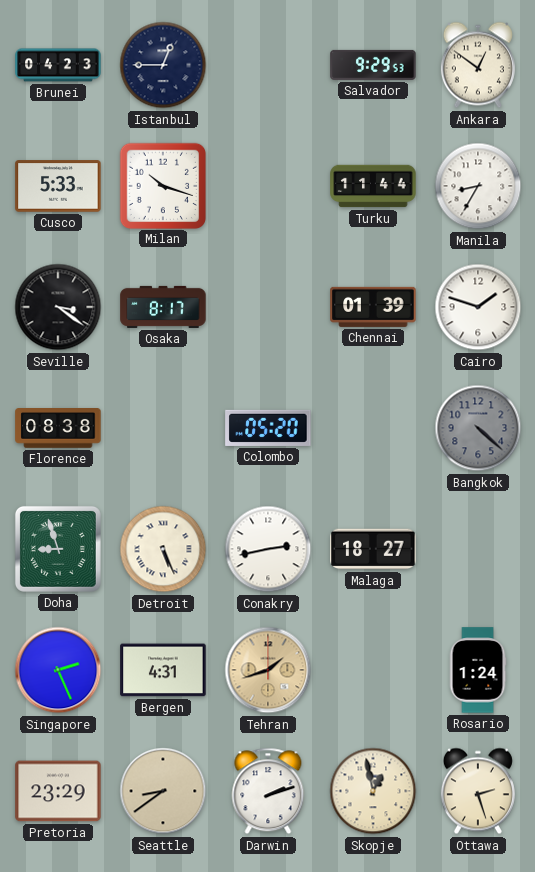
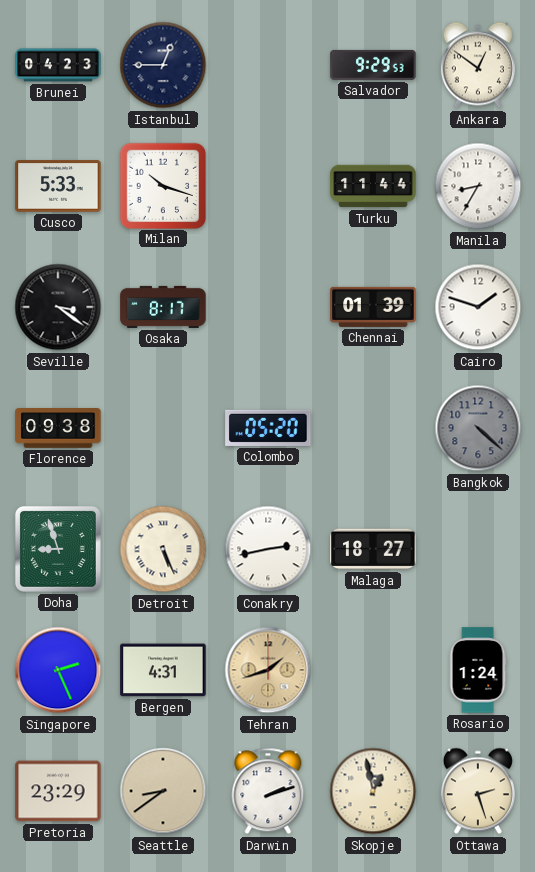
Florence: 08:38 -> 09:38 (58, 428)
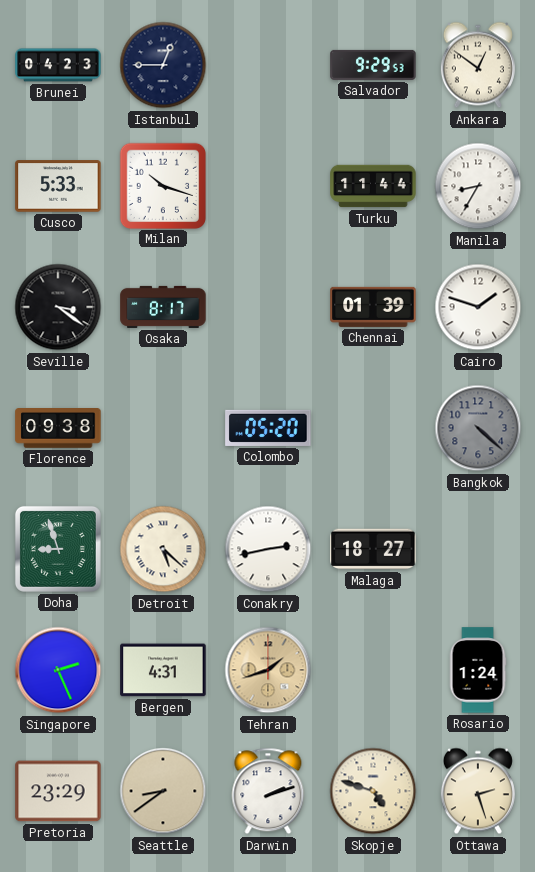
Detroit: 5:26 -> 5:22 (163, 549)
Skopje: 12:58 -> 4:48 (373, 791)
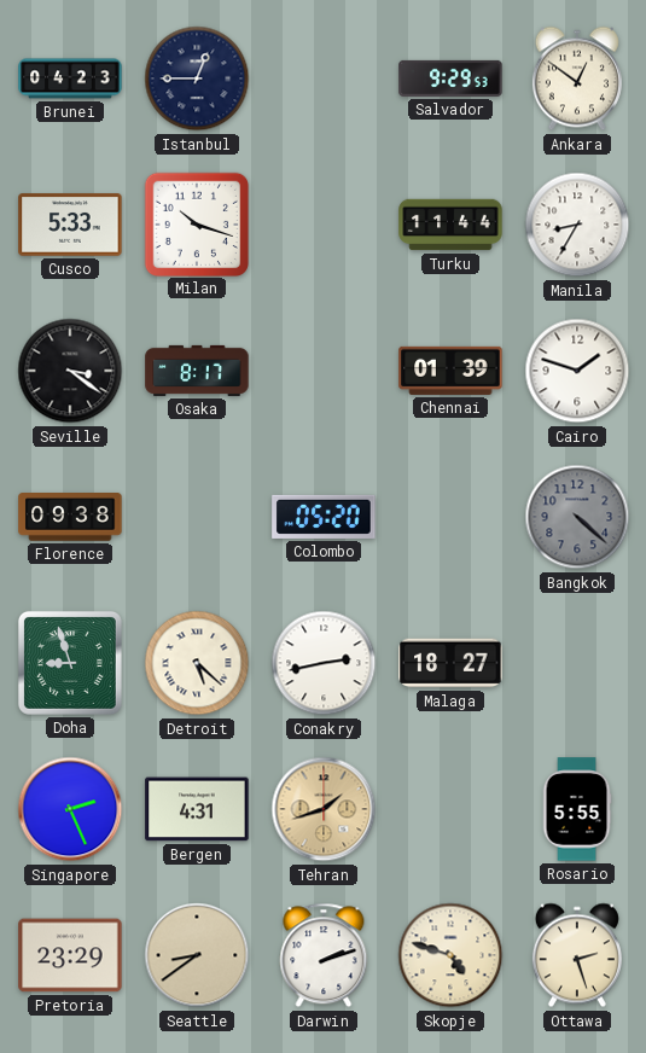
Rosario: 1:24 -> 5:55 (577, 809)
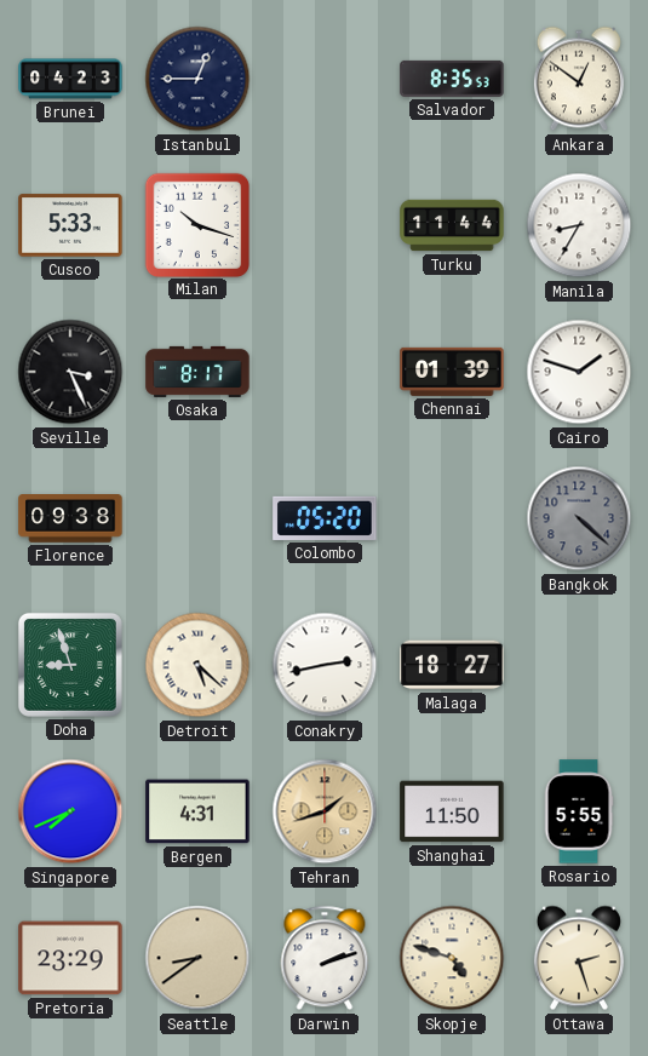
Salvador: 9:29 -> 8:35 (452, 79)
Seville: 3:21 -> 3:26 (70, 372)
Singapore: 2:26 -> 7:41 (70, 811)
Shanghai: none -> 11:50 (452, 811)
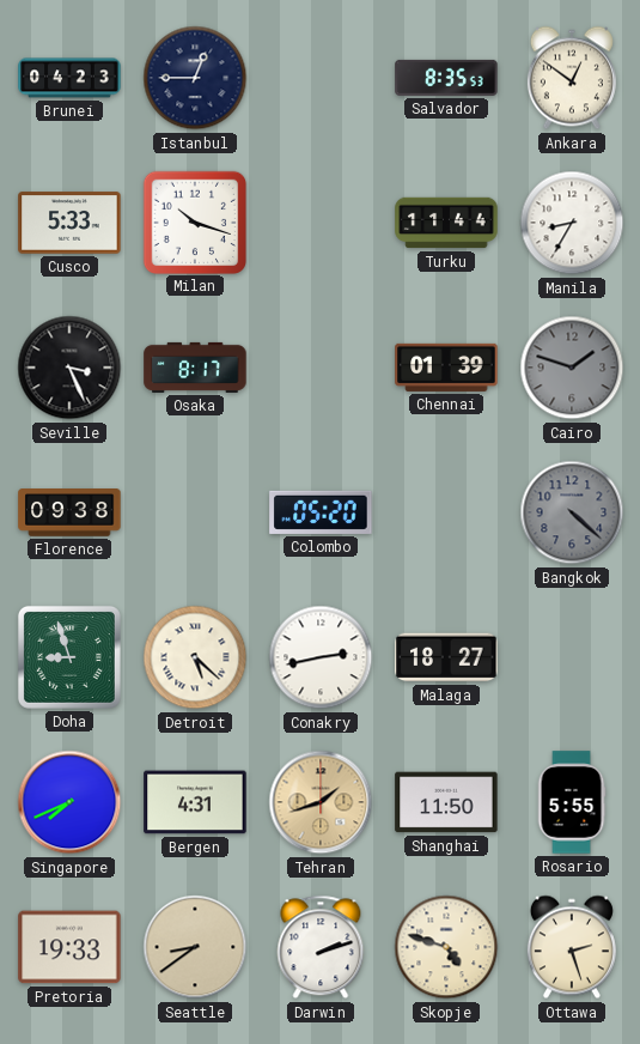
Cairo dial: white -> grey (572, 368)
Pretoria: 23:29 -> 19:33 (69, 947)
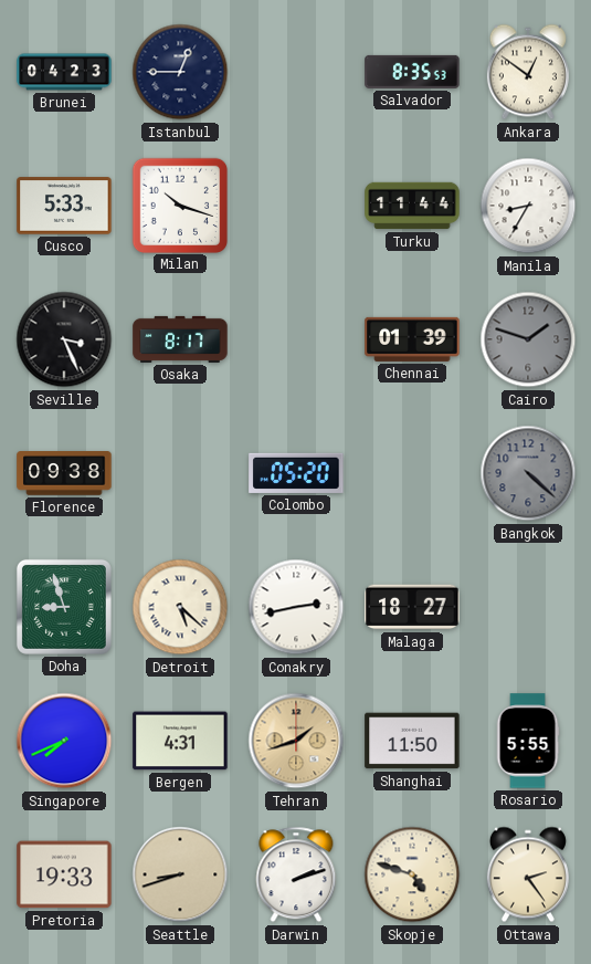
Seattle: 8:39 -> 8:42 (180, 874)
Ottawa: 2:27 -> 2:24 (528, 874)
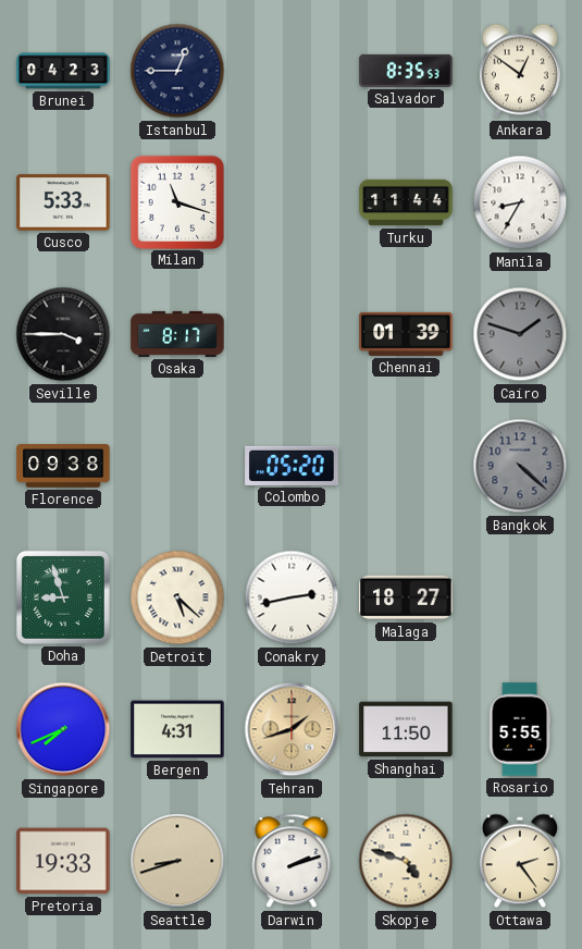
Milan: 10:18 -> 11:18 (176, 201)
Seville: 3:26 -> 3:45 (63, 334)
